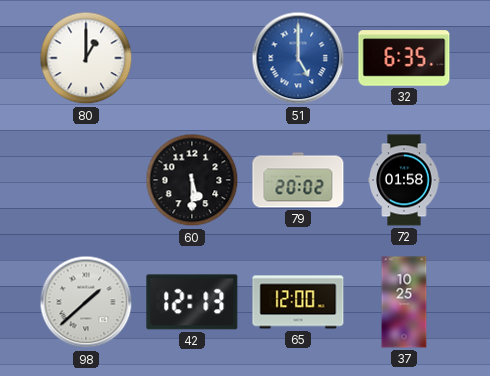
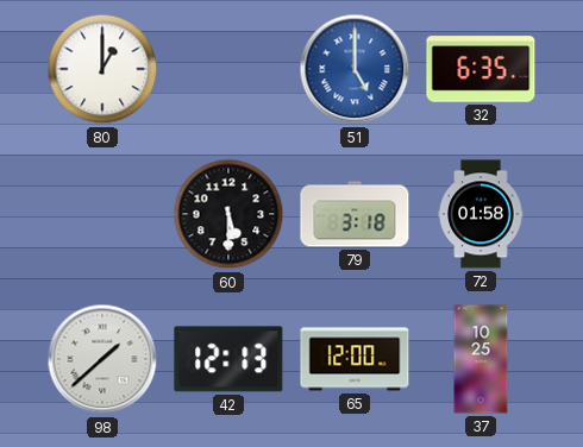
79: 20:02 -> 3:18 (355, 214)
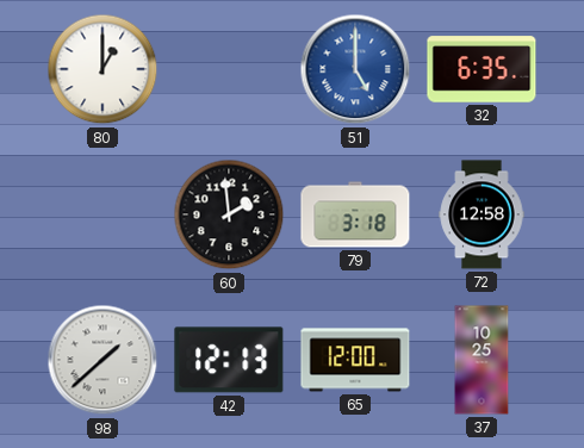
60: 5:30 -> 1:59 (229, 214)
72: 01:58 -> 12:58 (482, 214)
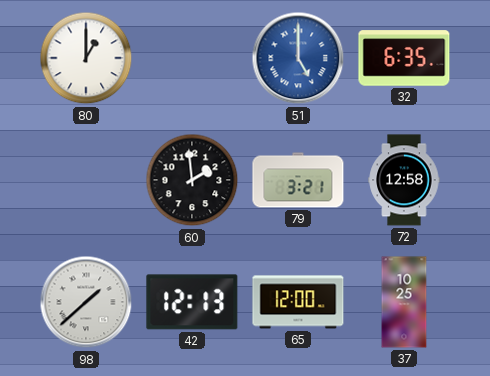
79: 3:18 -> 3:21 (298, 180)
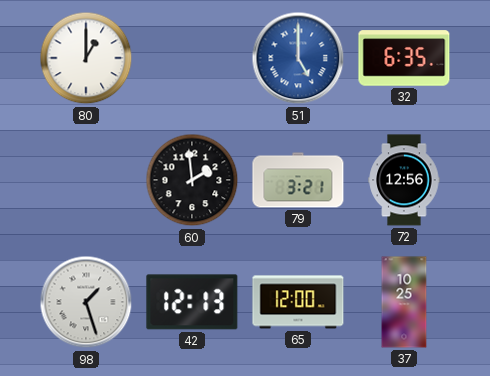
72: 12:58 -> 12:56 (404, 180)
98: 1:38 -> 1:27 (86, 302)
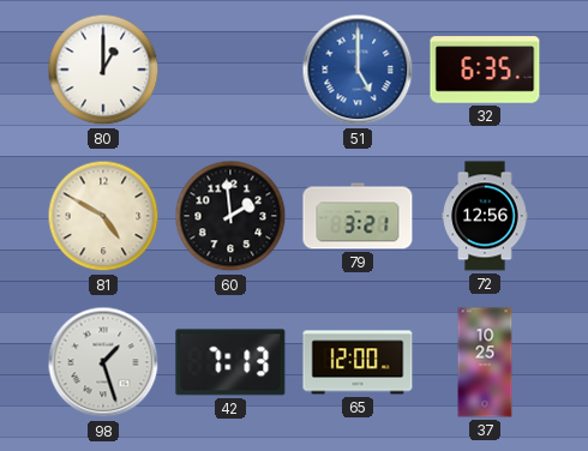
81: none -> 4:50 (103, 216)
42: 12:13 -> 7:13 (230, 362)
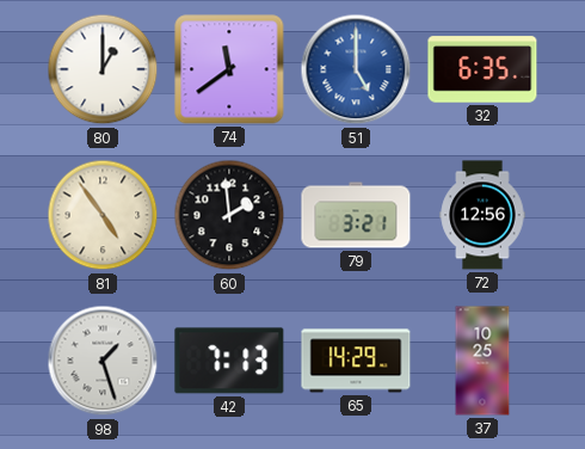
74: none -> 11:39 (229, 69)
81: 4:50 -> 4:54 (103, 215)
65: 12:00 -> 14:29 (356, 361)
